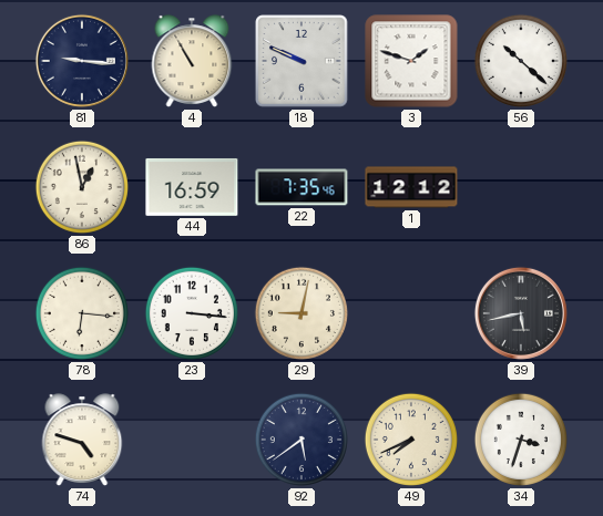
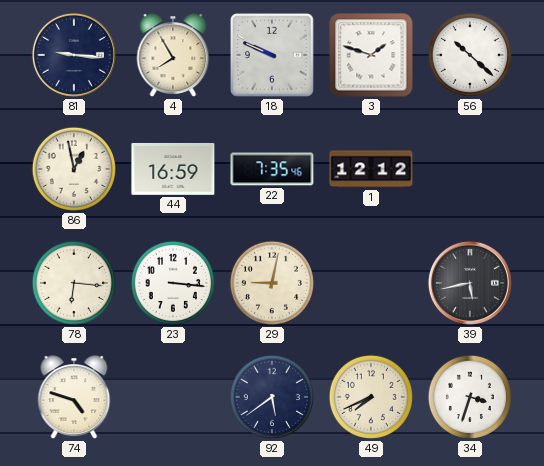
4: 10:55 -> 7:55 (173, 55)
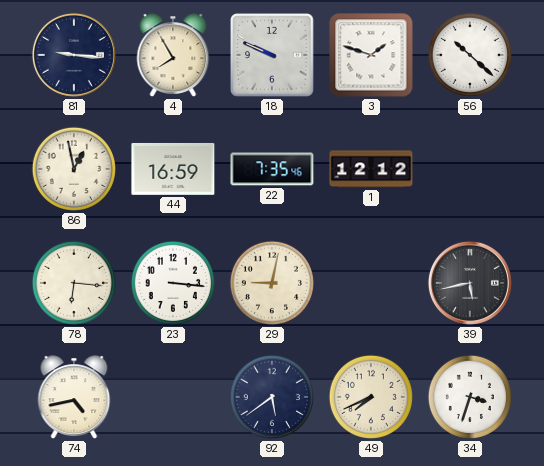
74: 4:48 -> 4:43 (74, 397)
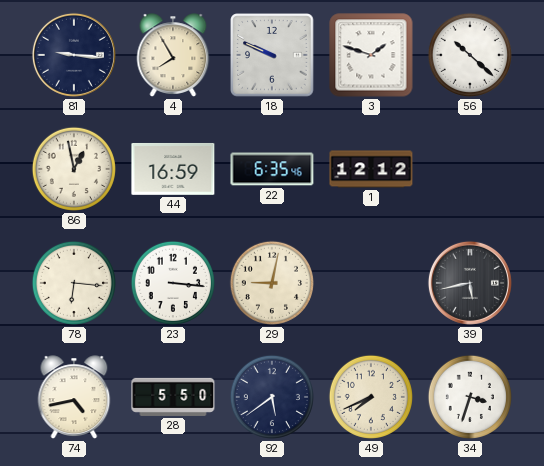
22: 7:35 -> 6:35 (272, 169)
28: none -> 5:50 (173, 397)
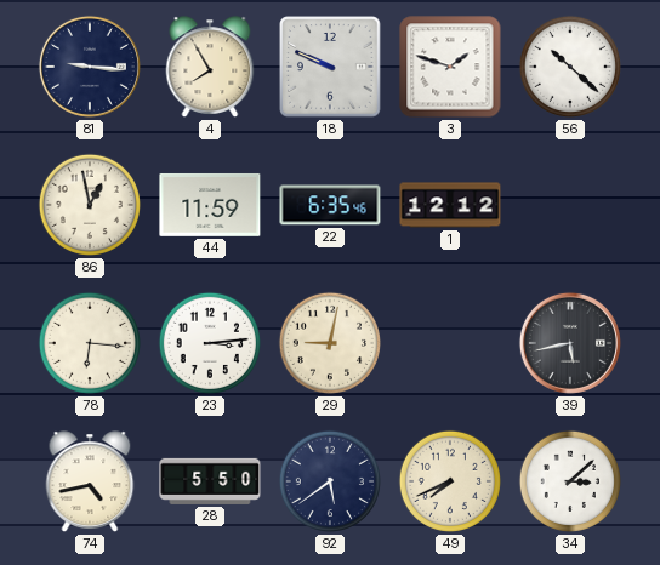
44: 16:59 -> 11:59 (210, 205)
23: 3:16 -> 3:14 (210, 343)
34: 3:33 -> 3:08 (570, 481)
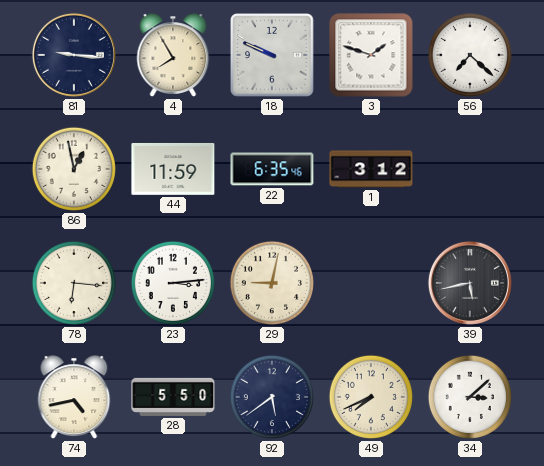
56: 10:22 -> 7:22 (470, 55)
1: 12:12 -> 3:12 (371, 169)
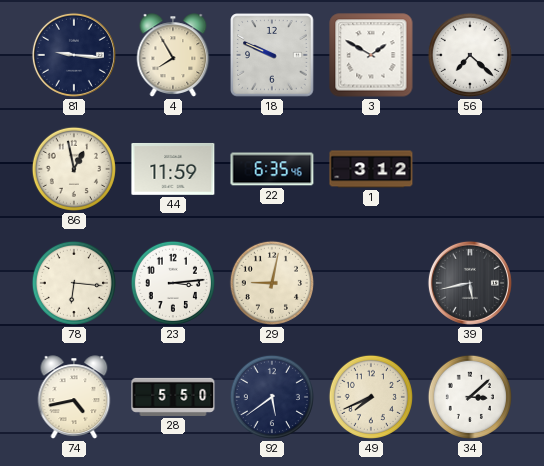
3: 1:48 -> 1:50 (371, 55)
